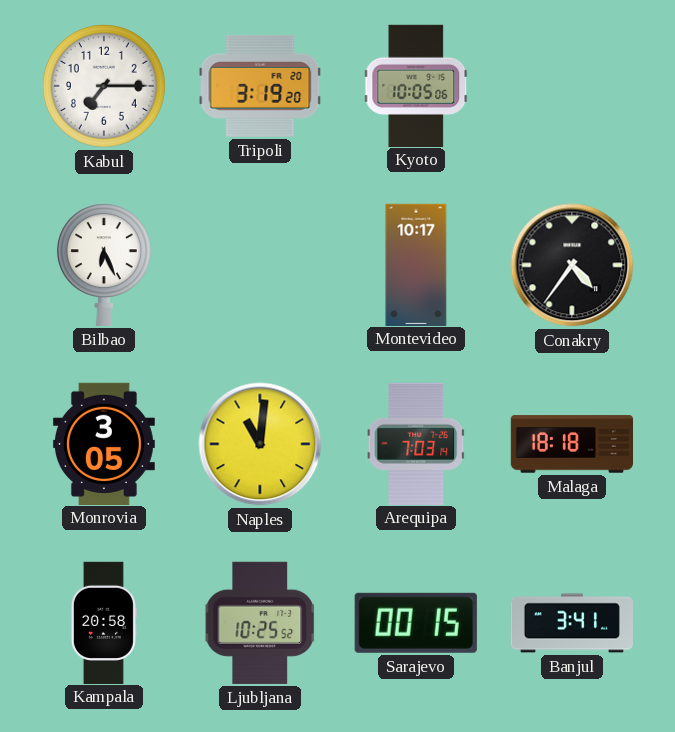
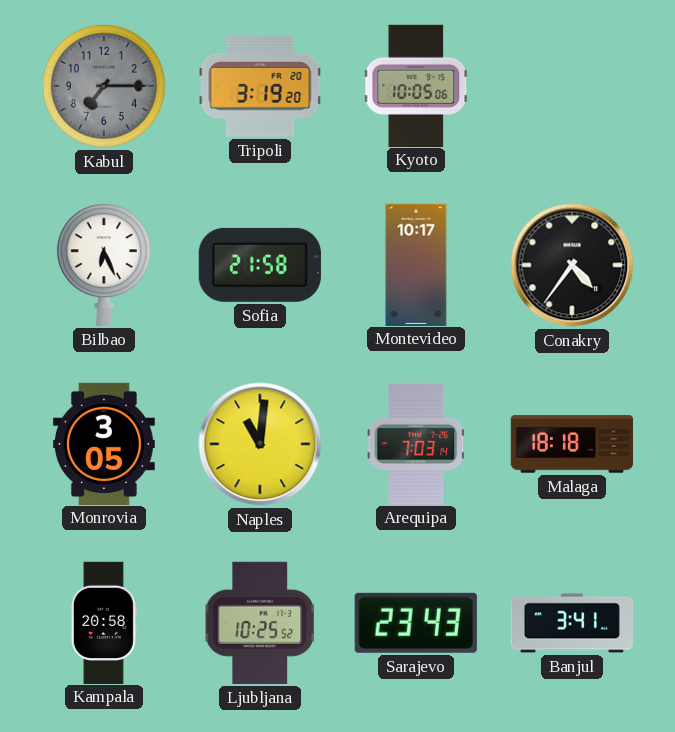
Kabul dial: white -> grey (104, 86)
Sofia: none -> 21:58 (260, 265)
Sarajevo: 00:15 -> 23:43 (416, 623)
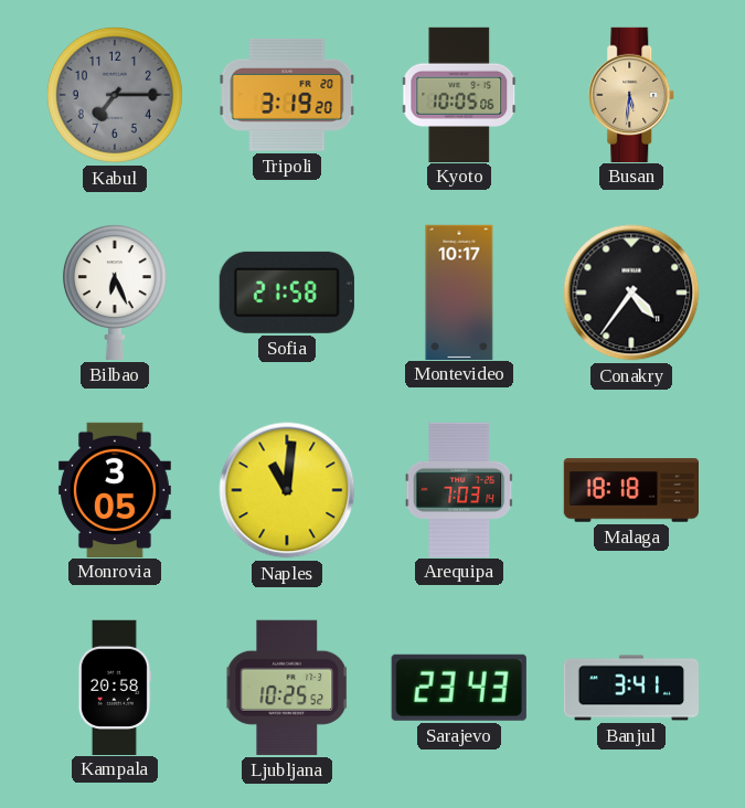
Busan: none -> 5:31 (632, 94)
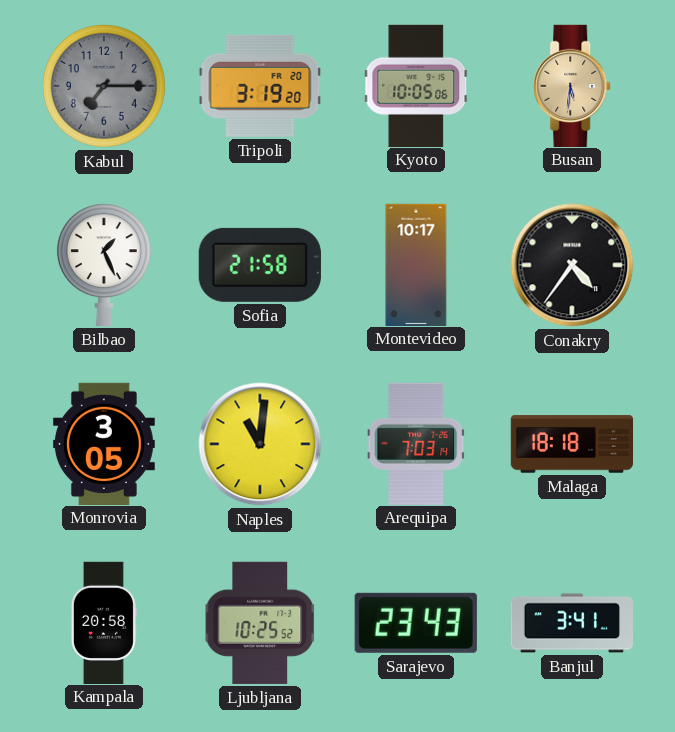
Bilbao: 6:26 -> 1:26 (104, 265)
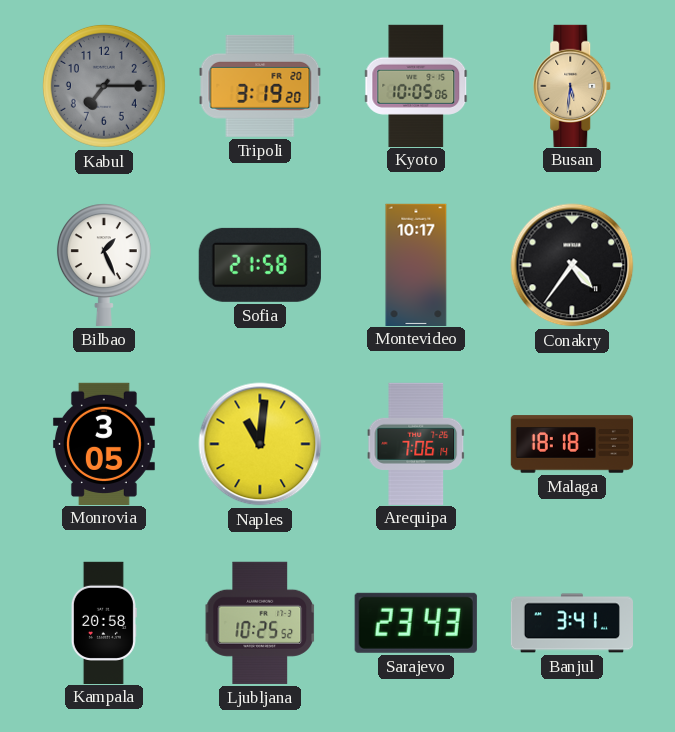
Arequipa: 7:03 -> 7:06 (416, 443)
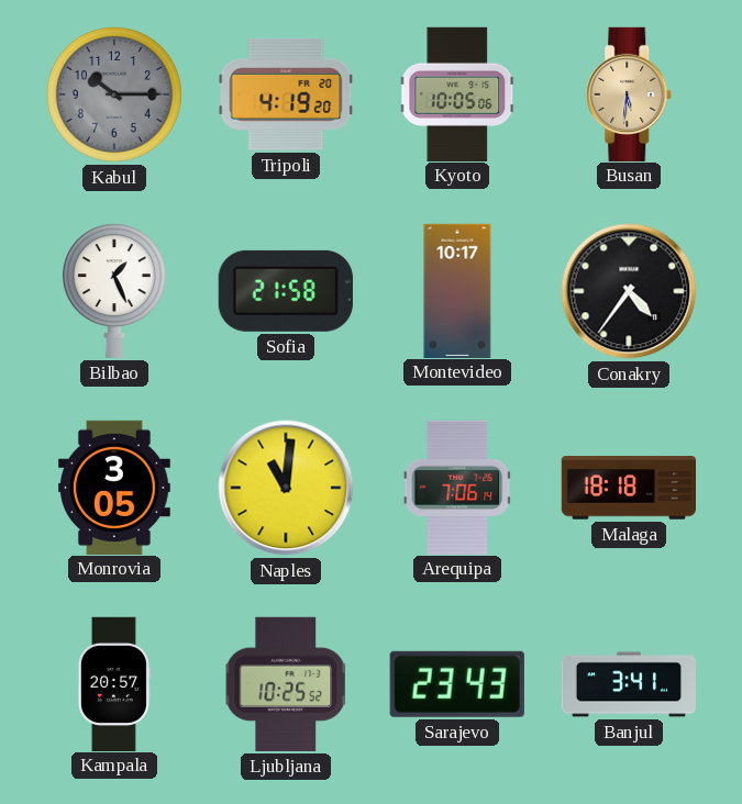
Kabul: 7:15 -> 10:15 (114, 94)
Tripoli: 3:19 -> 4:19 (286, 94)
Kampala: 20:58 -> 20:57 (114, 683)
